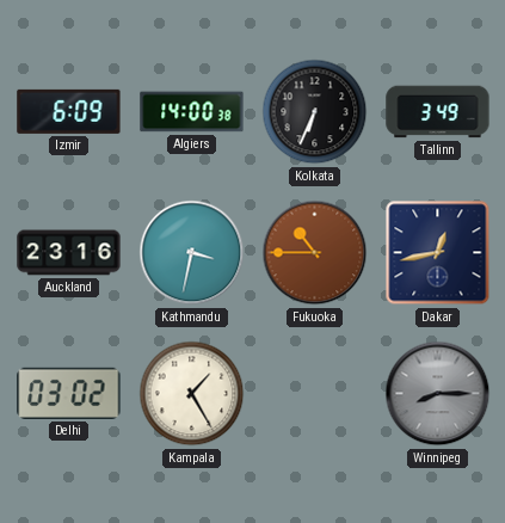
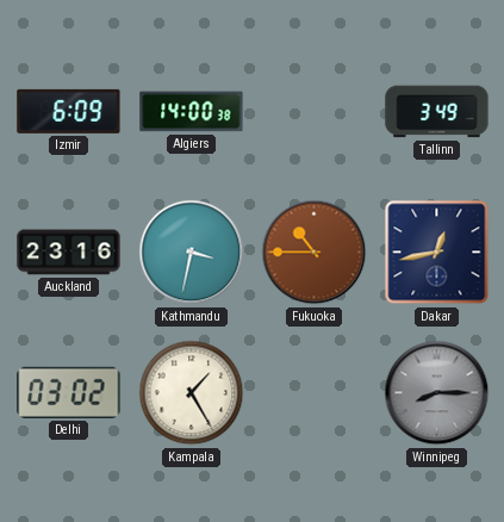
Kolkata: 6:34 -> none (315, 112)
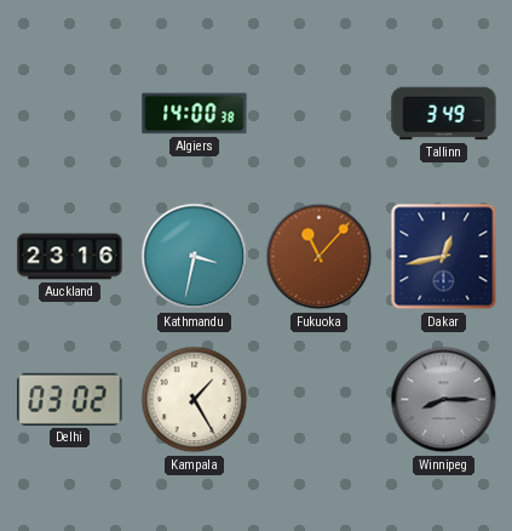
Izmir: 6:09 -> none (69, 111)
Fukuoka: 10:45 -> 11:07 (320, 257)
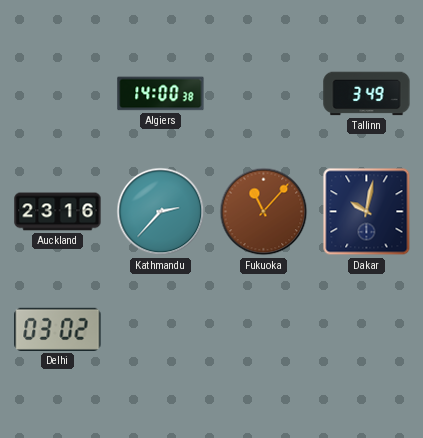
Kathmandu: 3:32 -> 2:37 (161, 212)
Dakar: 12:43 -> 10:02 (367, 212)
Kampala: 1:25 -> none (195, 400)
Winnipeg: 8:15 -> none (444, 400)
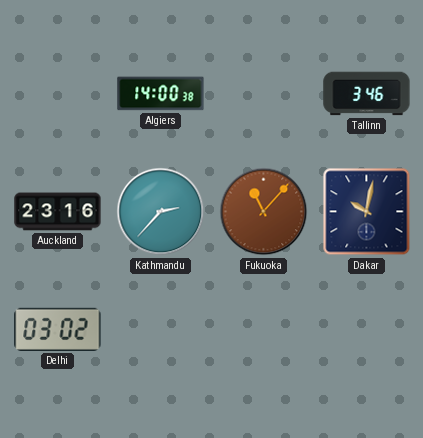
Tallinn: 3:49 -> 3:46 (367, 94)
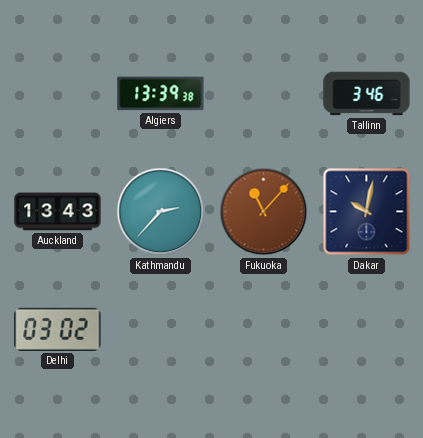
Algiers: 14:00 -> 13:39 (161, 94)
Auckland: 23:16 -> 13:43 (58, 212)
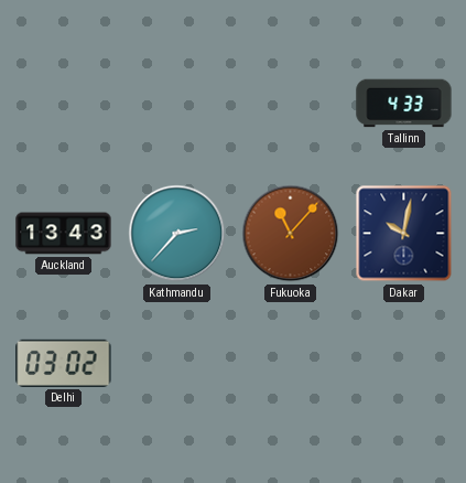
Algiers: 13:39 -> none (161, 94)
Tallinn: 3:46 -> 4:33 (404, 104)
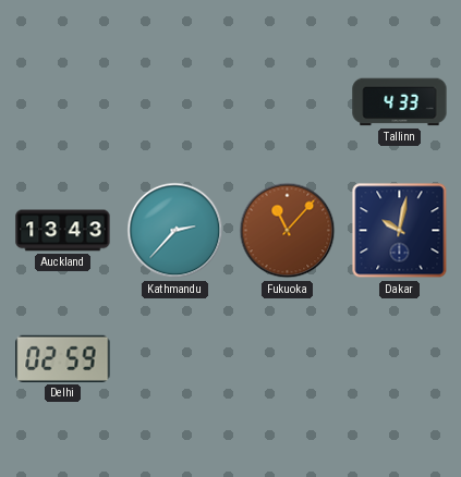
Delhi: 03:02 -> 02:59 (63, 358)
